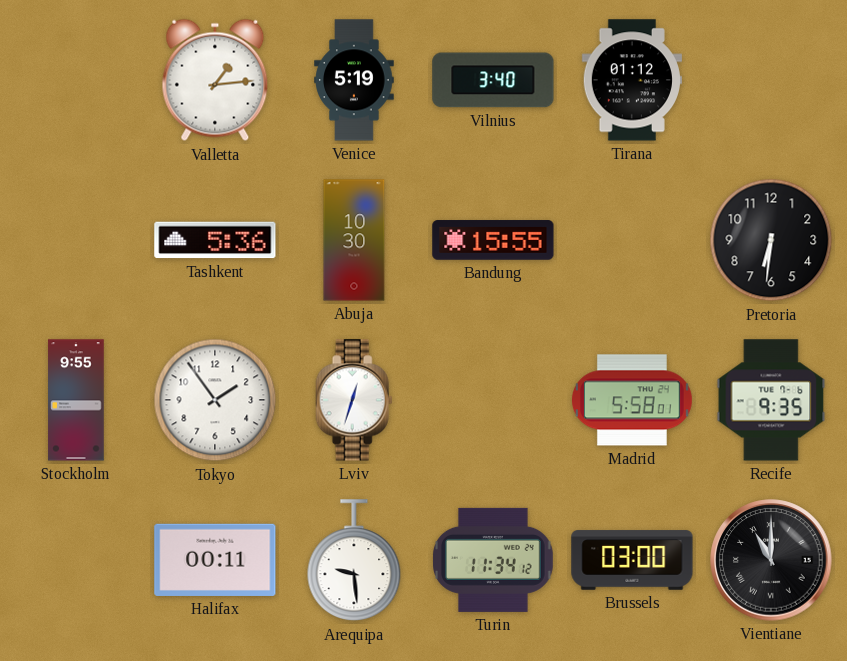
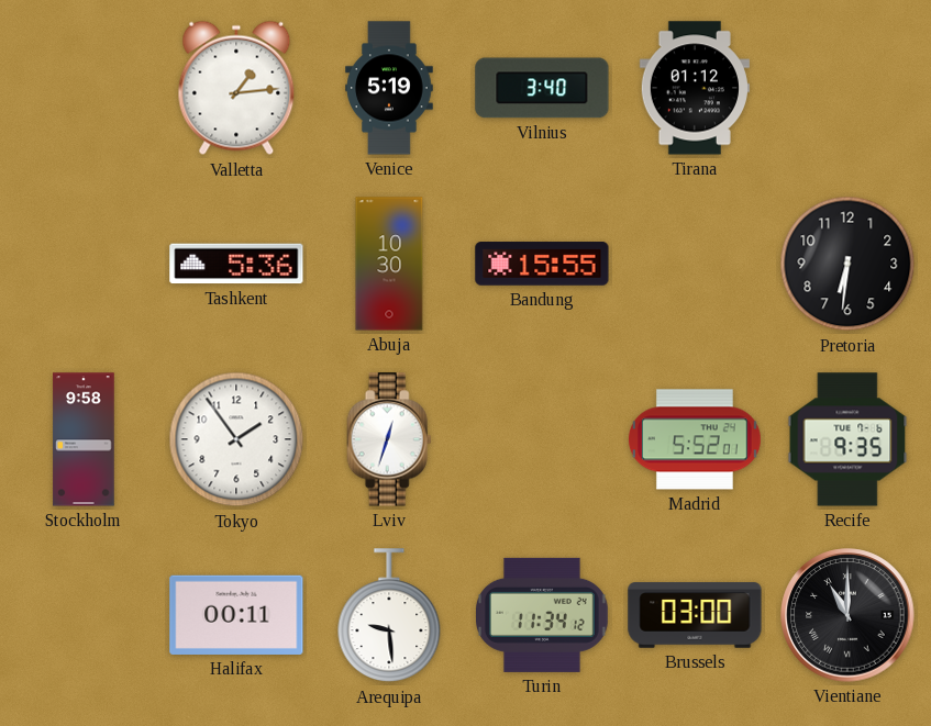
Stockholm: 9:55 -> 9:58 (84, 439)
Madrid: 5:58 -> 5:52 (696, 439)
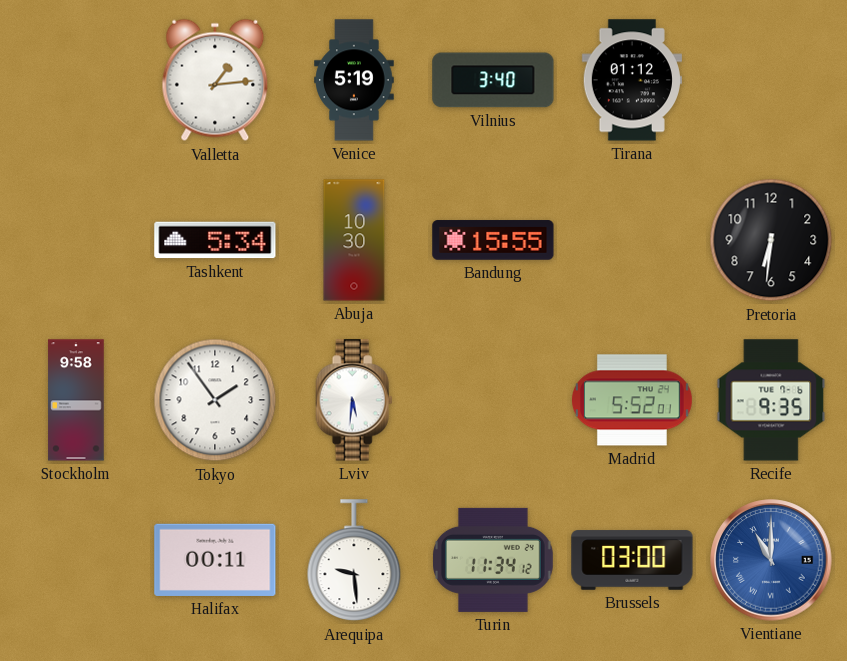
Tashkent: 5:36 -> 5:34 (215, 240)
Lviv: 12:33 -> 5:31 (354, 400)
Vientiane dial: black -> blue (771, 560)
